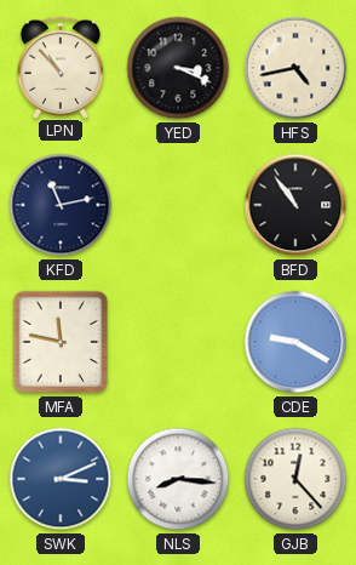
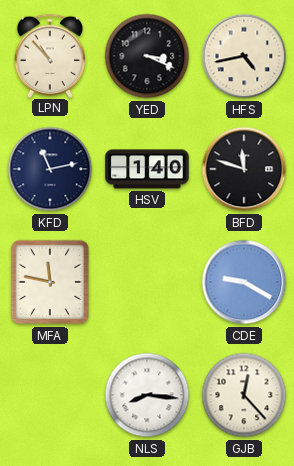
HSV: none -> 1:40 (147, 169)
BFD: 10:54 -> 11:48 (244, 169)
SWK: 3:11 -> none (61, 479)
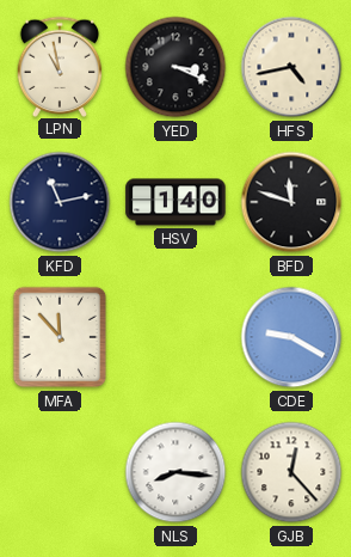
LPN: 10:53 -> 10:58 (60, 66)
MFA: 11:47 -> 11:53 (60, 337)
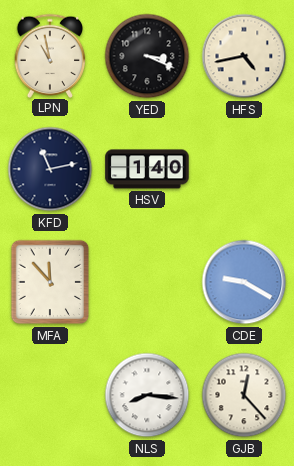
BFD: 11:48 -> none (291, 202)
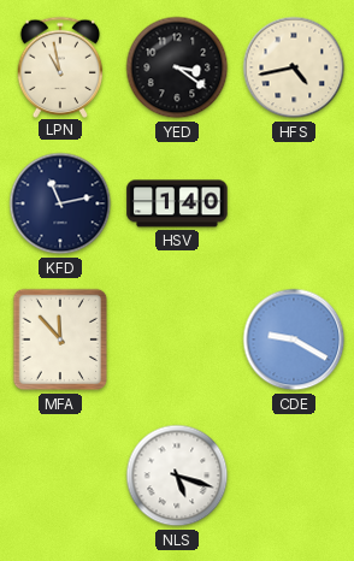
YED: 3:19 -> 3:21 (177, 67)
NLS: 8:16 -> 5:18 (177, 476)
GJB: 12:23 -> none (244, 395)
